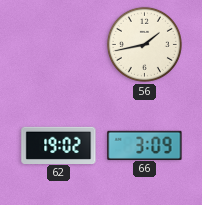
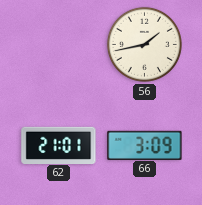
62: 19:02 -> 21:01 (59, 145)
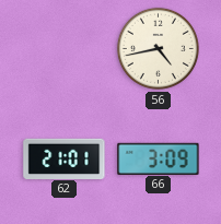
56: 1:43 -> 4:43 (158, 48)
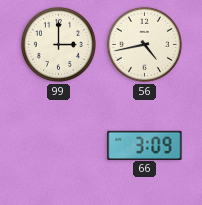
99: none -> 3:00 (58, 44)
62: 21:01 -> none (65, 158)
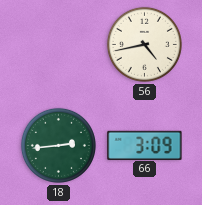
99: 3:00 -> none (58, 44)
18: none -> 2:44 (58, 145)
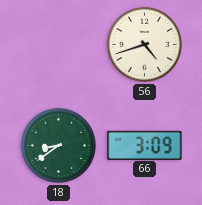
56: 4:43 -> 4:42 (144, 44)
18: 2:44 -> 8:39 (58, 145)
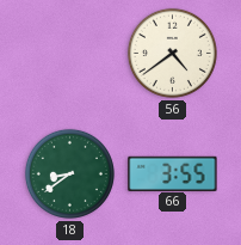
56: 4:42 -> 4:39 (172, 53)
66: 3:09 -> 3:55 (173, 173)
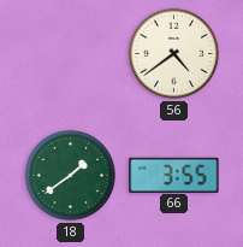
18: 8:39 -> 1:39 (70, 175)
